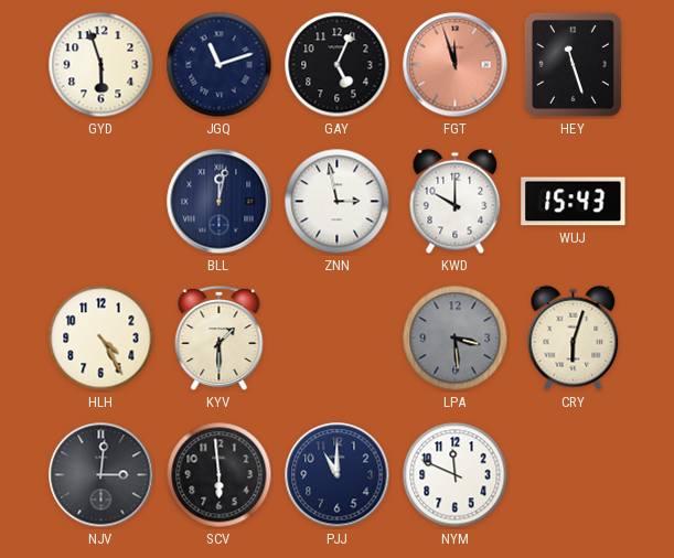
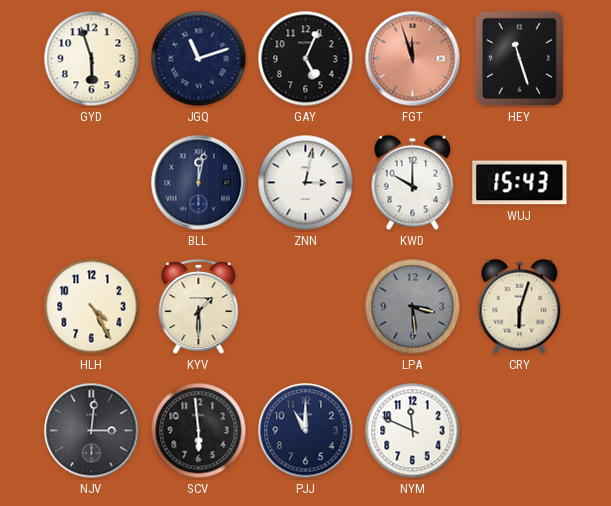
ZNN: 2:58 -> 3:02 (306, 183)
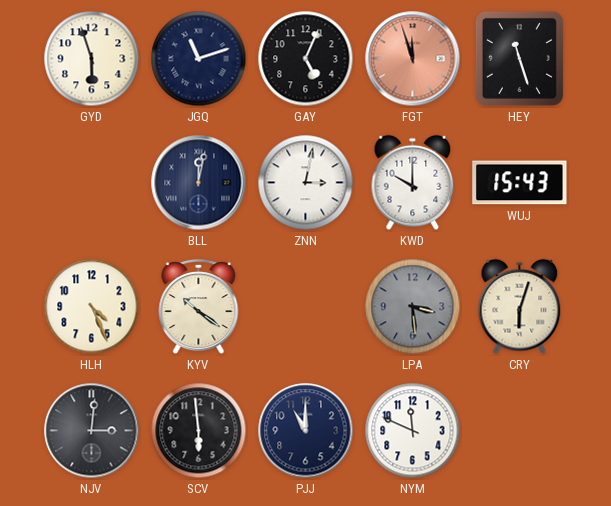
HLH: 4:25 -> 4:26 (92, 307)
KYV: 1:30 -> 10:21 (199, 308)
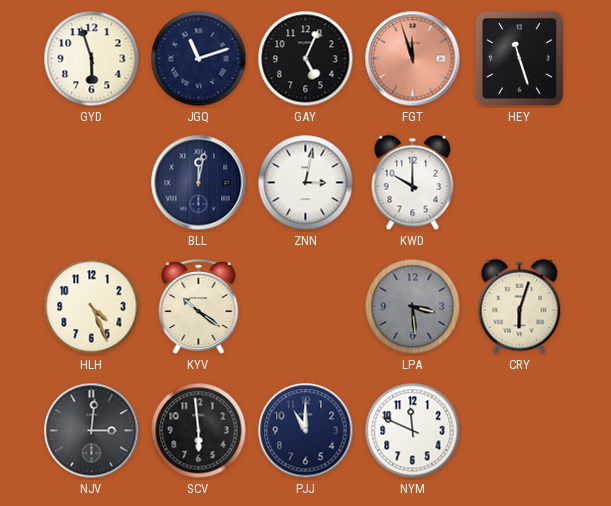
WUJ: 15:43 -> none (520, 183)
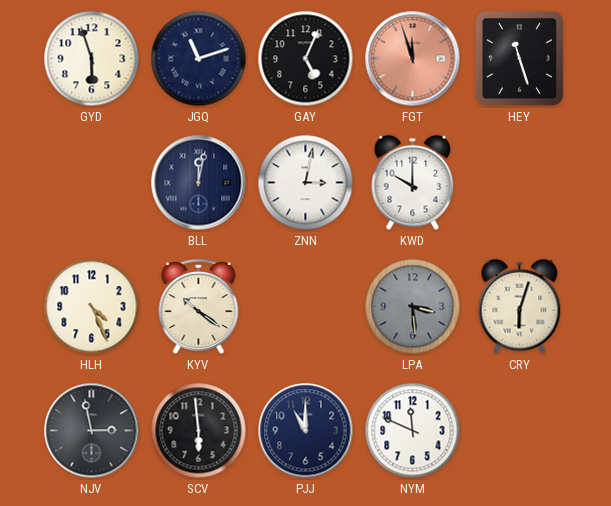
NJV: 3:01 -> 2:58 (92, 431)
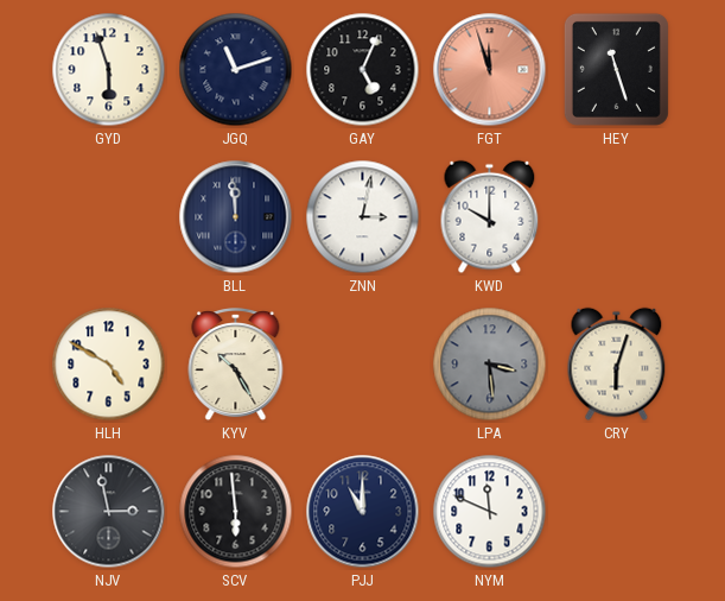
BLL: 12:02 -> 11:59 (236, 217)
HLH: 4:26 -> 4:50 (109, 365)
KYV: 10:21 -> 10:25 (236, 366)
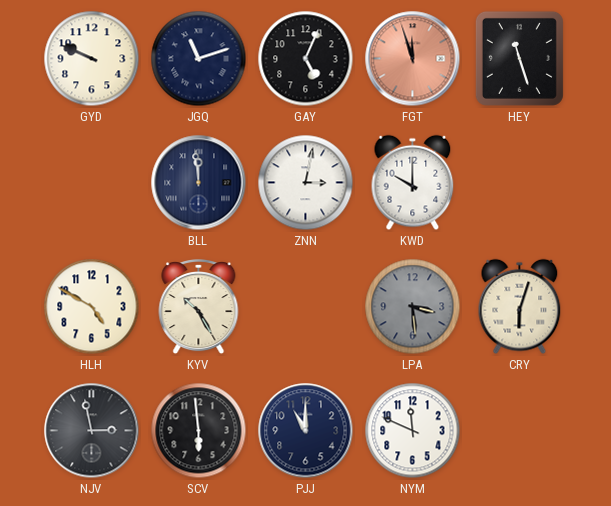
GYD: 5:57 -> 9:49 (92, 59)
